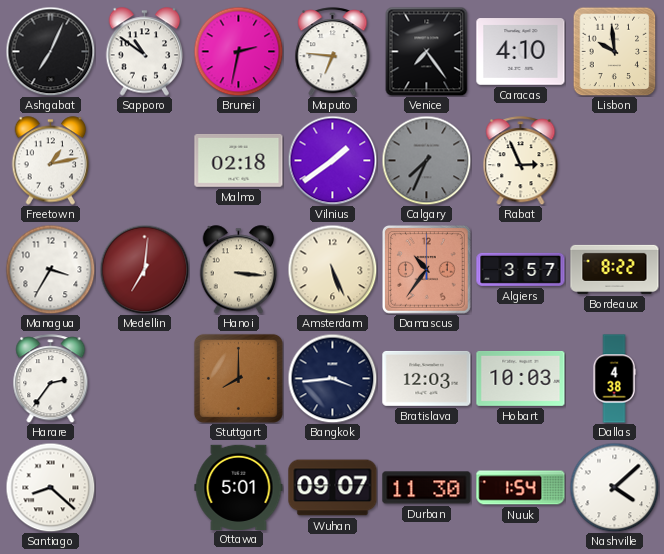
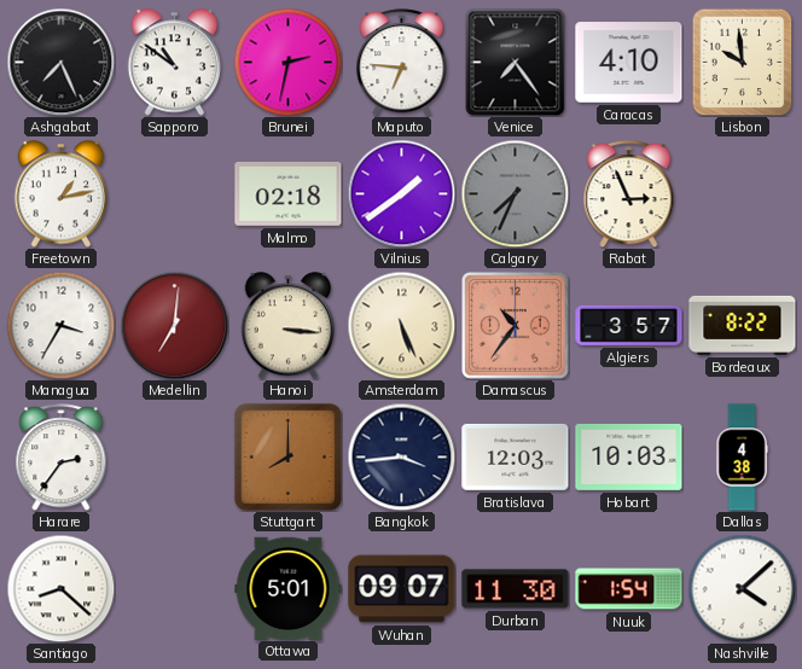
Ashgabat: 7:04 -> 7:26 (60, 62)
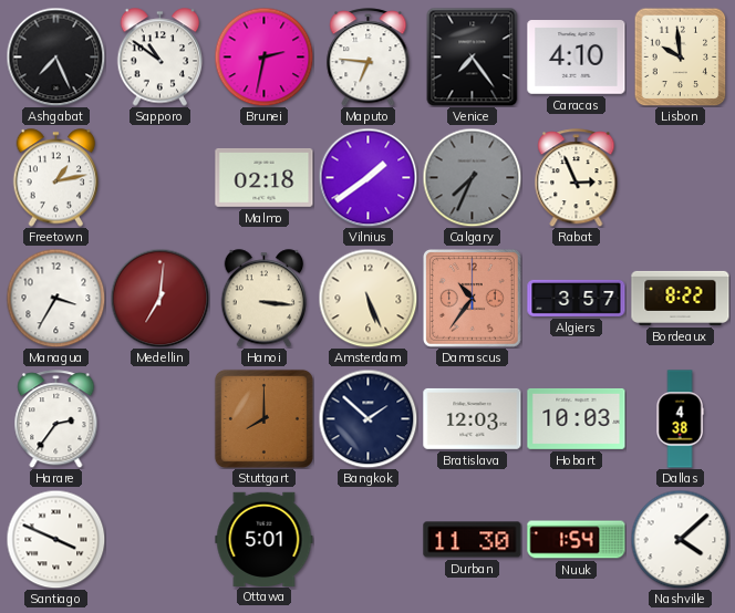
Bangkok: 3:44 -> 1:52 (367, 418)
Santiago: 8:22 -> 3:49 (55, 539)
Wuhan: 09:07 -> none (402, 589)
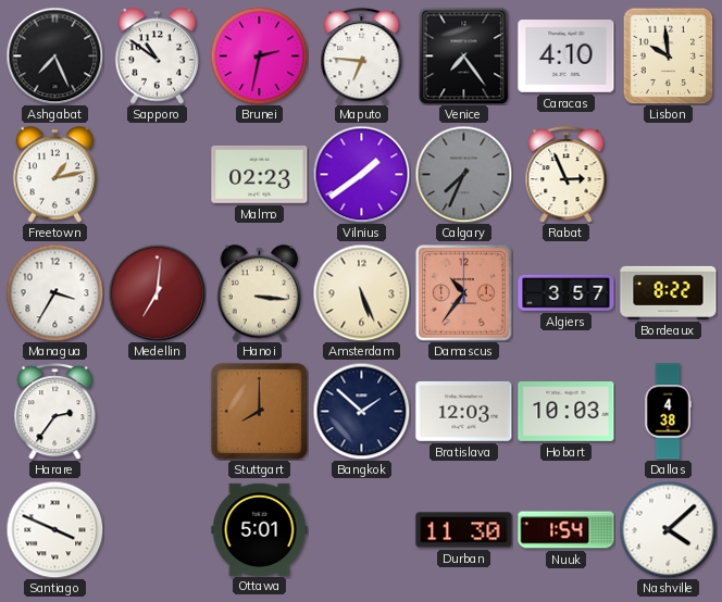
Malmo: 02:18 -> 02:23 (260, 174)
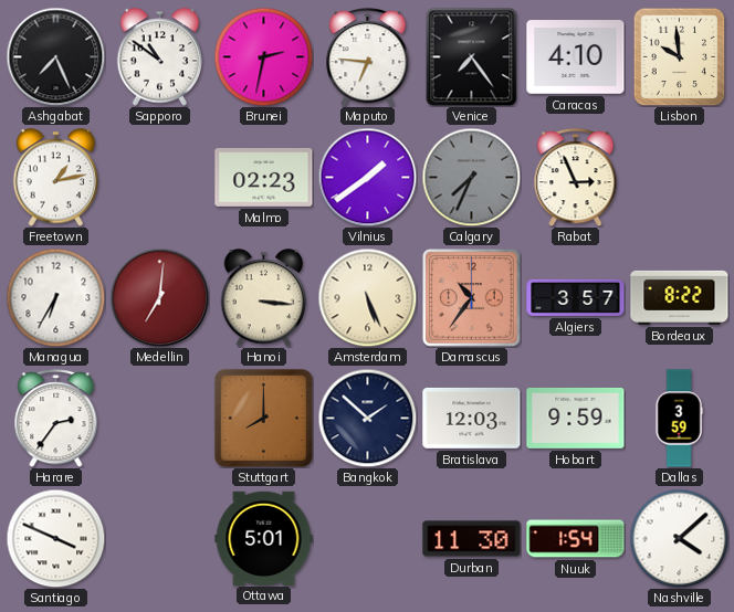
Managua: 3:35 -> 6:35 (55, 297)
Hobart: 10:03 -> 9:59 (576, 418)
Dallas: 4:38 -> 3:59 (679, 419)
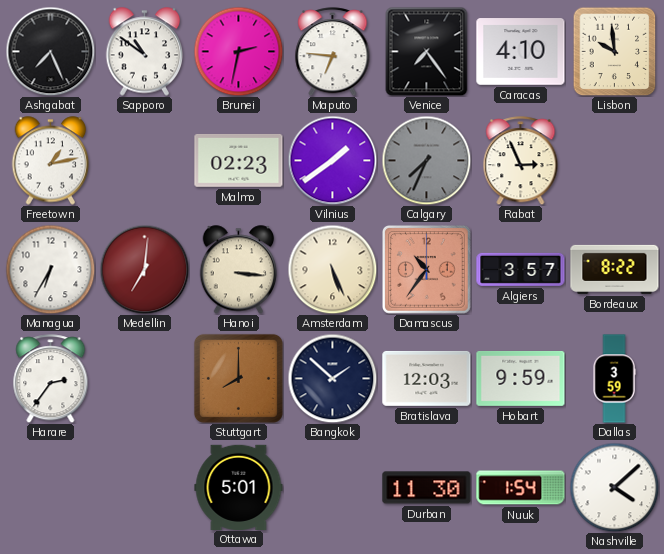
Santiago: 3:49 -> none (55, 538)
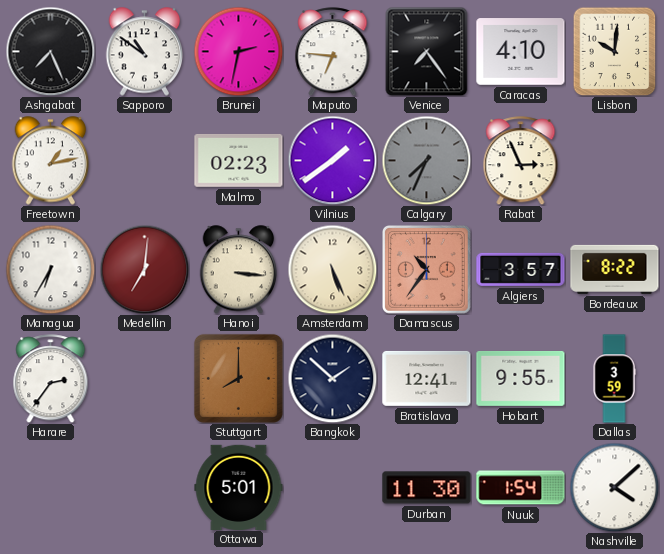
Lisbon: 9:59 -> 10:01 (615, 51)
Bratislava: 12:03 -> 12:41 (427, 378)
Hobart: 9:59 -> 9:55 (521, 378)
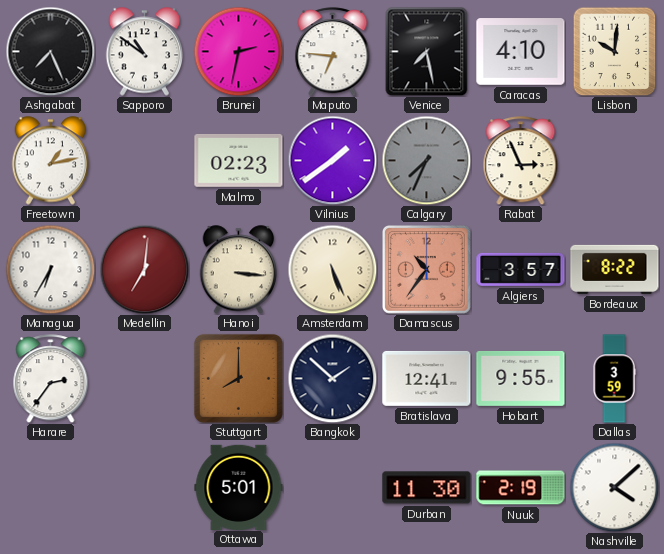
Venice: 7:24 -> 7:28 (427, 51)
Nuuk: 1:54 -> 2:19 (521, 488)
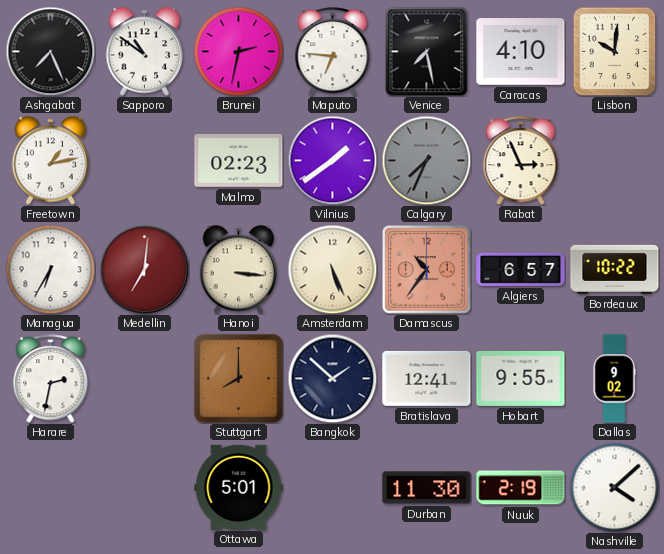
Algiers: 3:57 -> 6:57 (521, 269)
Bordeaux: 8:22 -> 10:22 (615, 269)
Harare: 2:36 -> 2:32 (51, 379)
Dallas: 3:59 -> 9:02 (614, 379)
